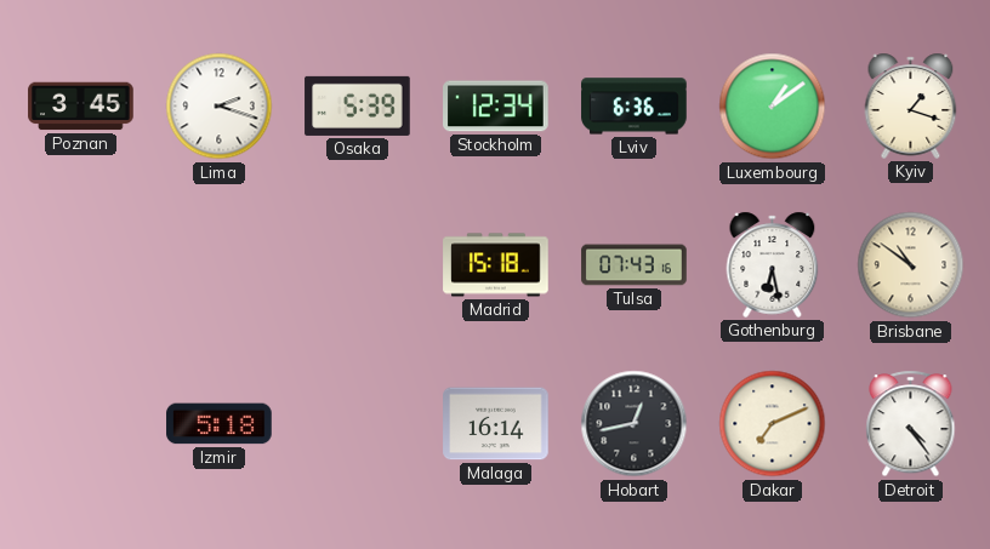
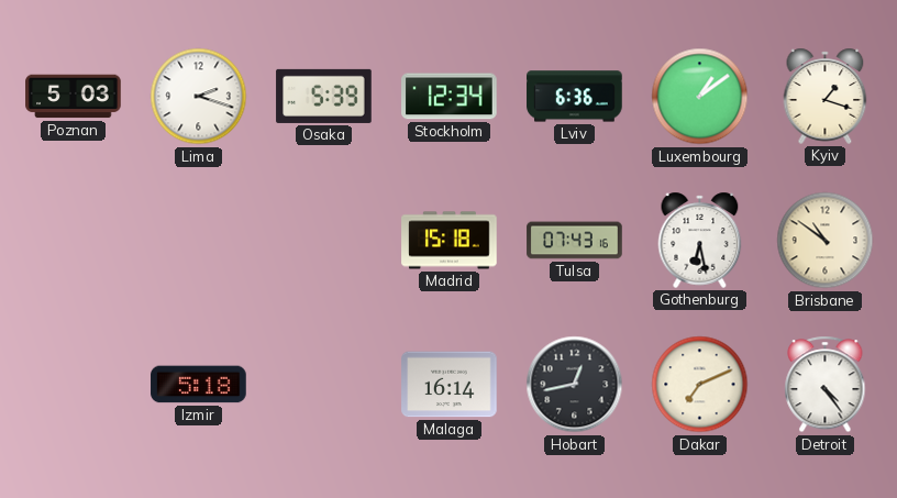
Poznan: 3:45 -> 5:03 (74, 97)
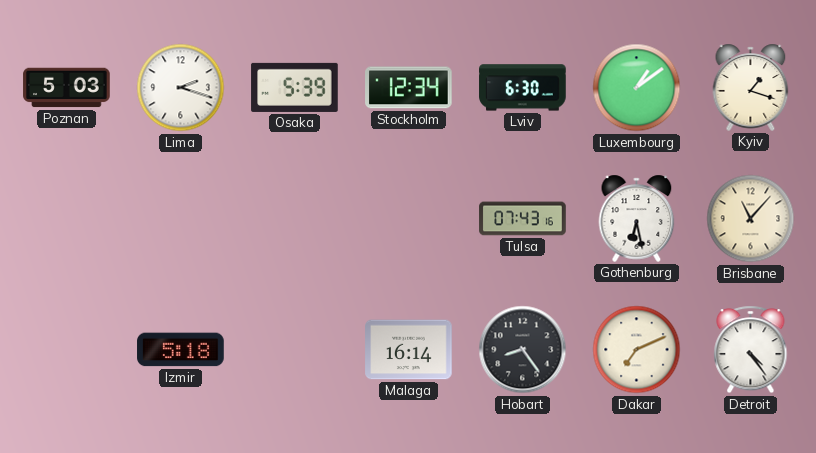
Lviv: 6:36 -> 6:30 (523, 88)
Madrid: 15:18 -> none (450, 241)
Brisbane: 10:51 -> 11:07 (751, 219)
Hobart: 12:43 -> 8:24 (523, 350)
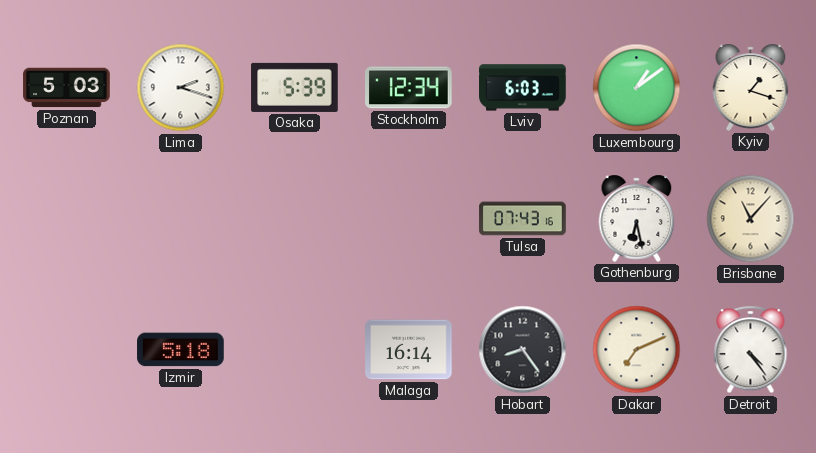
Lviv: 6:30 -> 6:03 (523, 88)
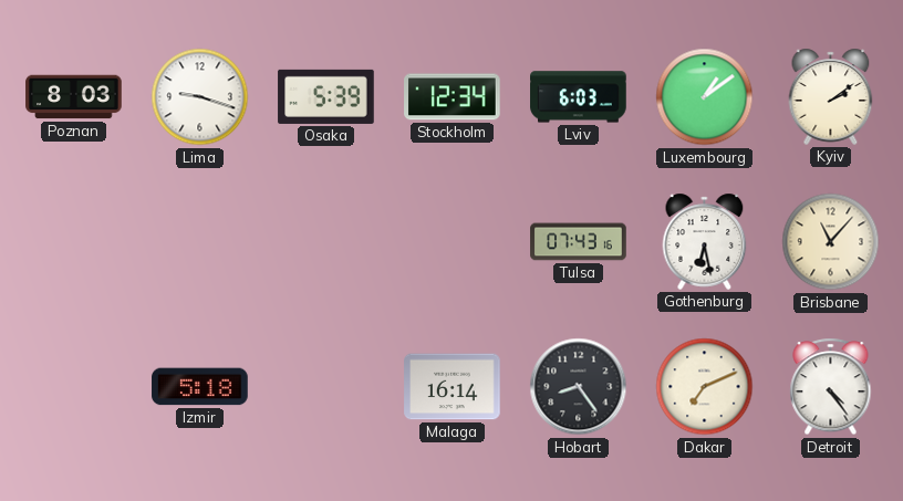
Poznan: 5:03 -> 8:03 (74, 97)
Lima: 2:18 -> 9:18 (200, 97)
Kyiv: 1:18 -> 2:09 (831, 96)
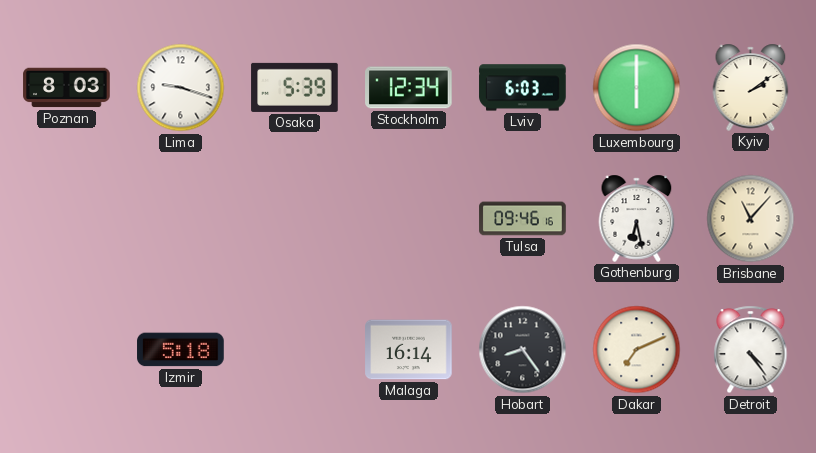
Luxembourg: 1:09 -> 6:00 (637, 88)
Tulsa: 07:43 -> 09:46 (523, 219)
